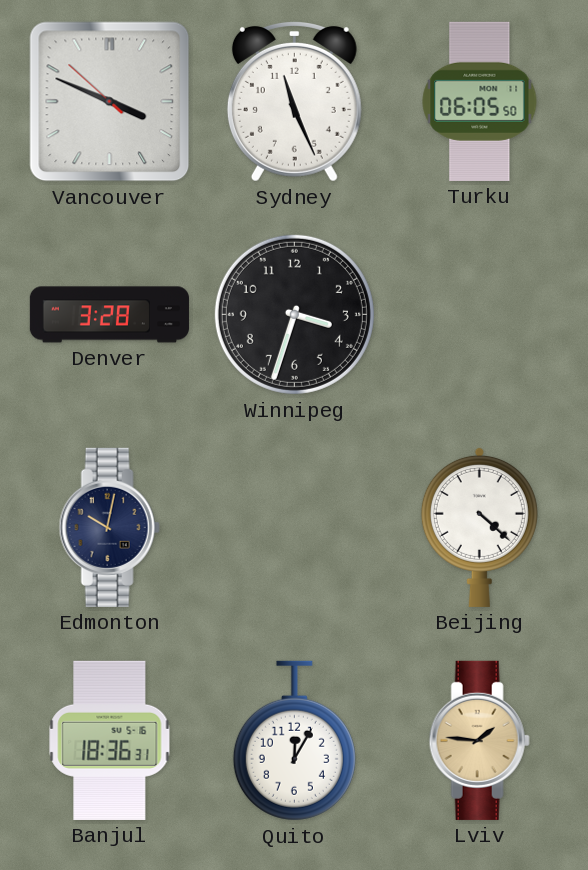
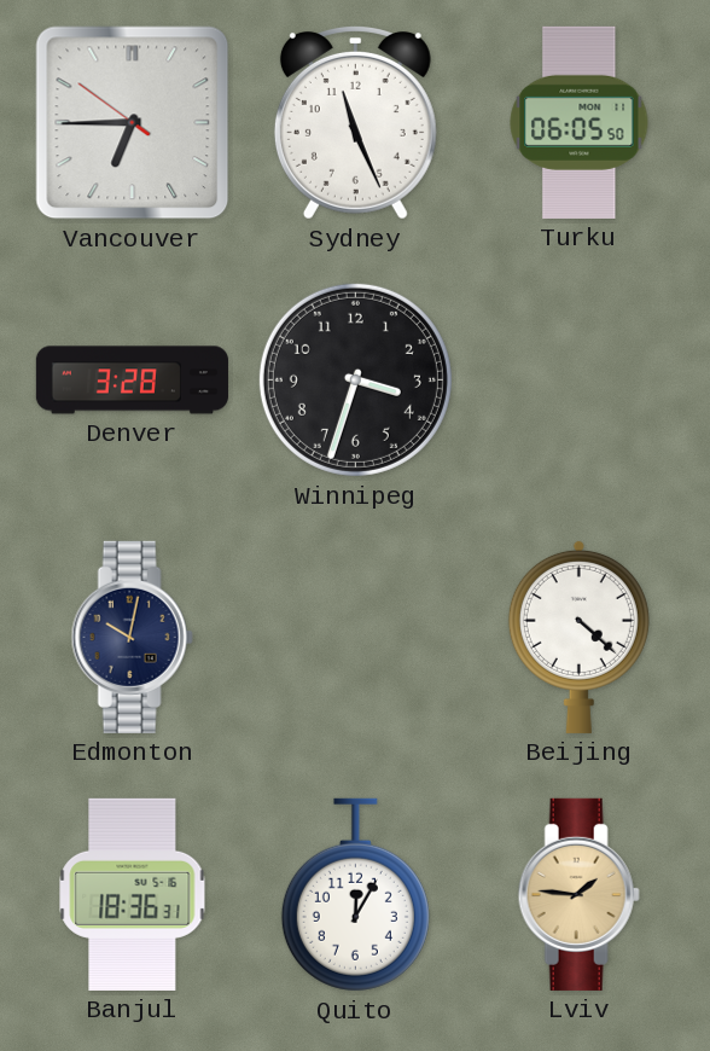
Vancouver: 3:48 -> 6:44 (133, 123)
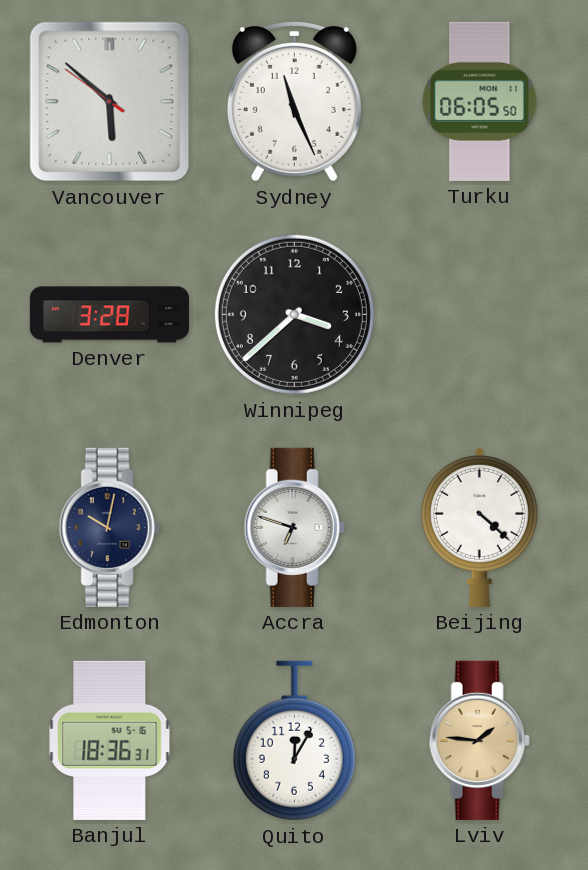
Vancouver: 6:44 -> 5:51 (110, 102)
Winnipeg: 3:33 -> 3:38 (294, 314)
Accra: none -> 6:48 (294, 527)
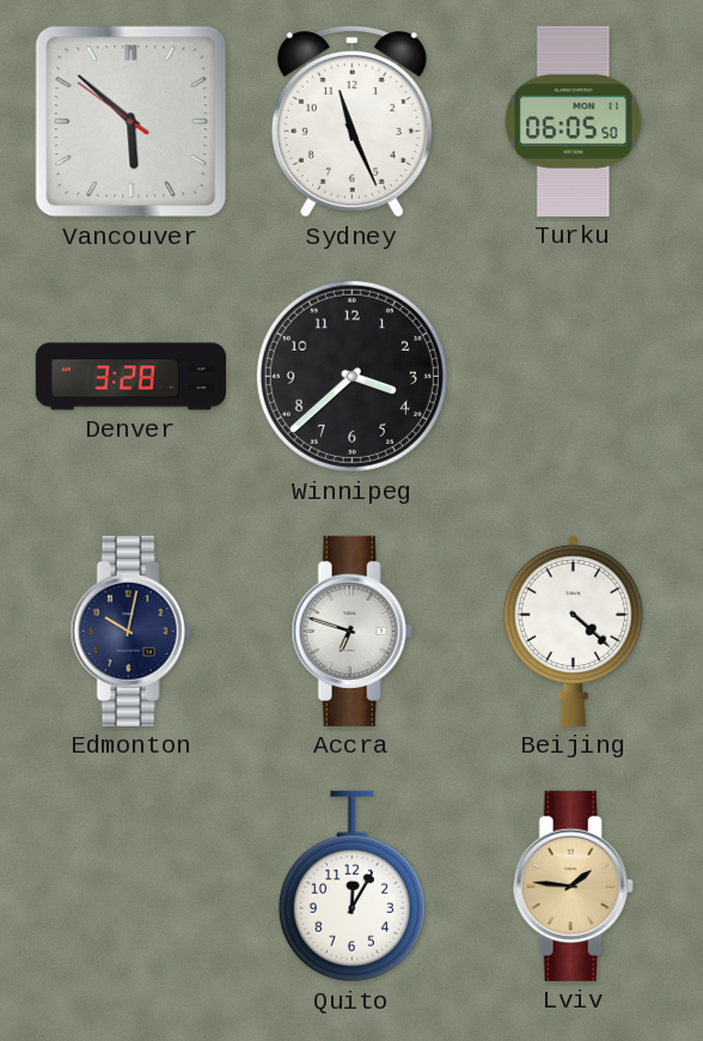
Banjul: 18:36 -> none (110, 740)
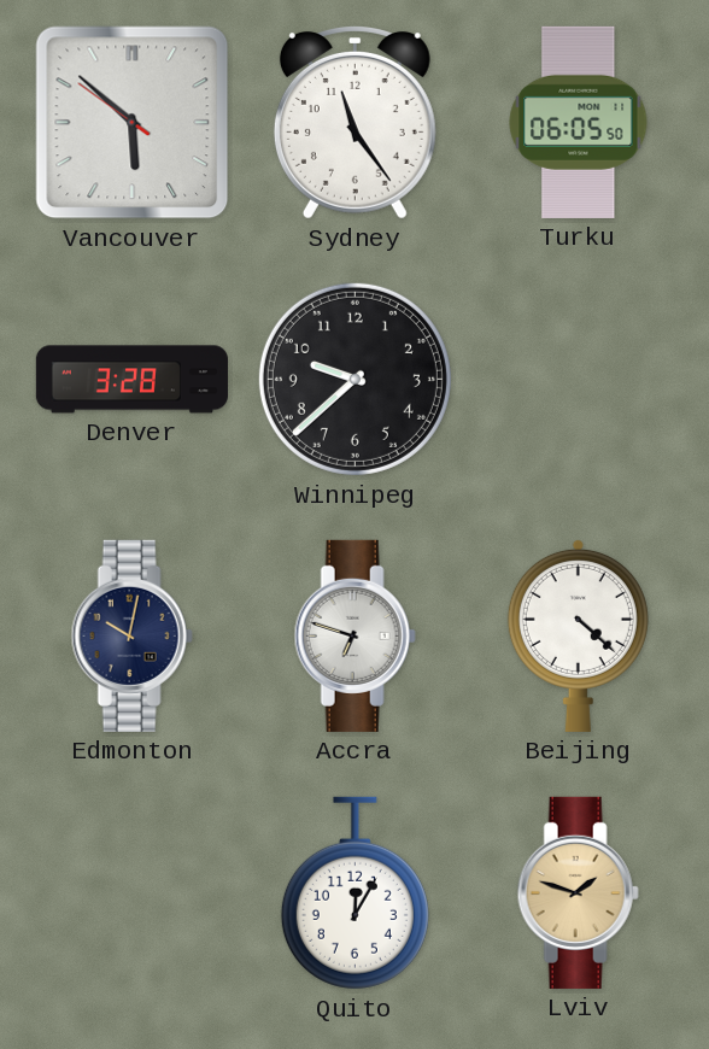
Sydney: 11:26 -> 11:24 (354, 122)
Winnipeg: 3:38 -> 9:38 (354, 379)
Lviv: 1:46 -> 1:48 (578, 892)
